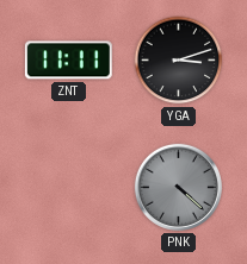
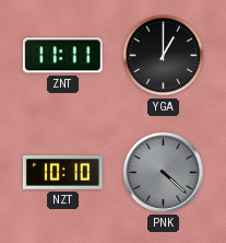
YGA: 3:12 -> 1:00 (164, 56)
NZT: none -> 10:10 (62, 172)
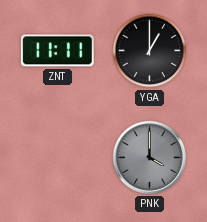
NZT: 10:10 -> none (62, 172)
PNK: 4:22 -> 4:00 (149, 157)
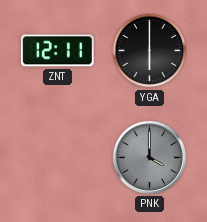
ZNT: 11:11 -> 12:11 (57, 51)
YGA: 1:00 -> 6:00 (150, 51)
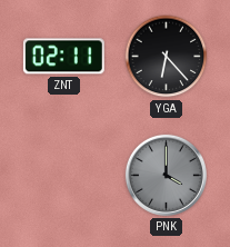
ZNT: 12:11 -> 02:11 (63, 57)
YGA: 6:00 -> 6:23 (167, 57)
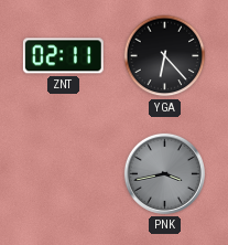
PNK: 4:00 -> 3:43 (164, 173)
